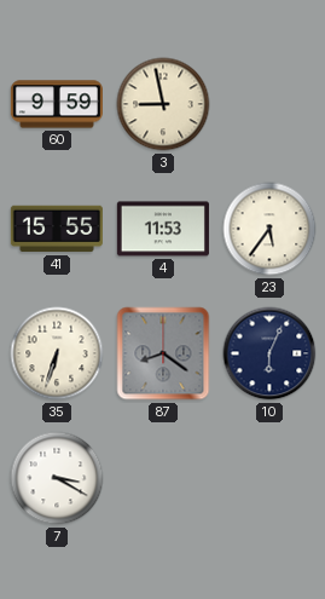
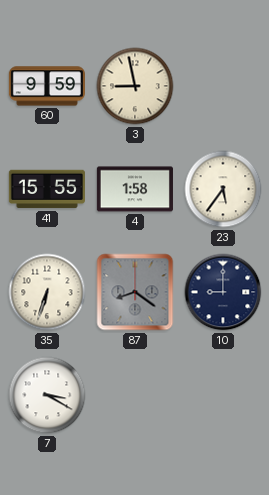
4: 11:53 -> 1:58 (135, 189)
10: 6:04 -> 9:00 (223, 292)
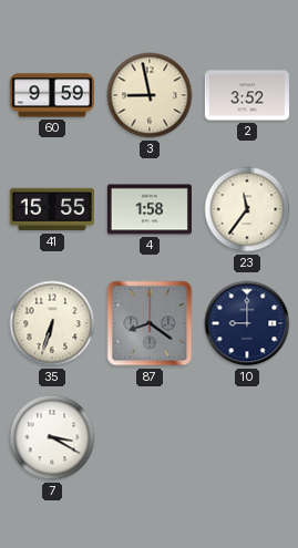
2: none -> 3:52 (247, 95)
23: 5:36 -> 11:36 (247, 209)
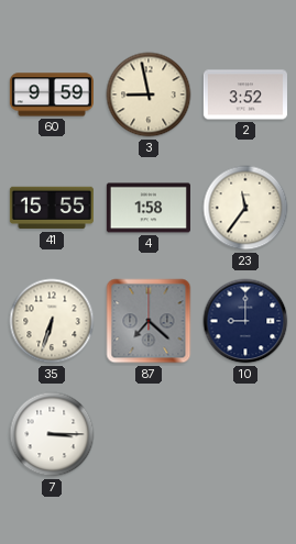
87: 8:21 -> 7:22 (149, 321)
7: 3:20 -> 3:15 (52, 434)
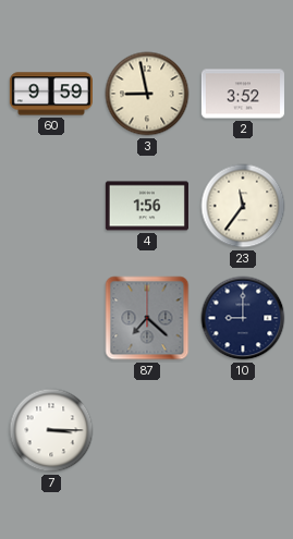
41: 15:55 -> none (52, 208)
4: 1:58 -> 1:56 (147, 206)
35: 6:33 -> none (52, 321)
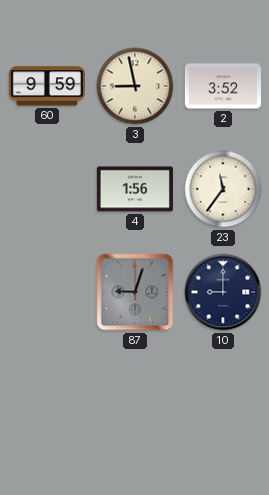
87: 7:22 -> 9:03 (135, 292)
7: 3:15 -> none (51, 430)
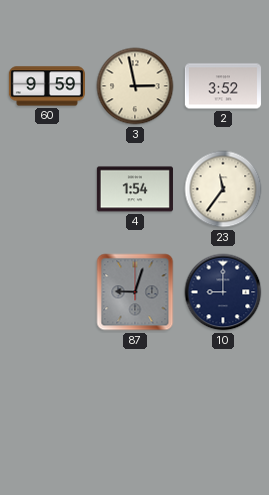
3: 8:58 -> 2:58 (135, 86)
4: 1:56 -> 1:54 (135, 189)
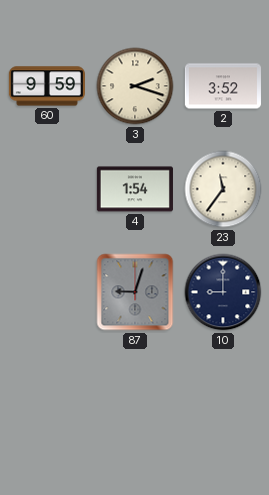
3: 2:58 -> 2:18 (135, 86)
